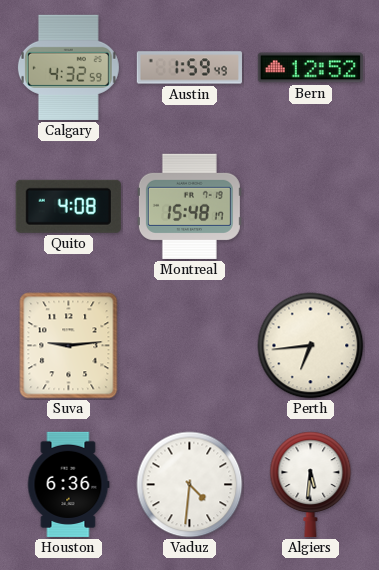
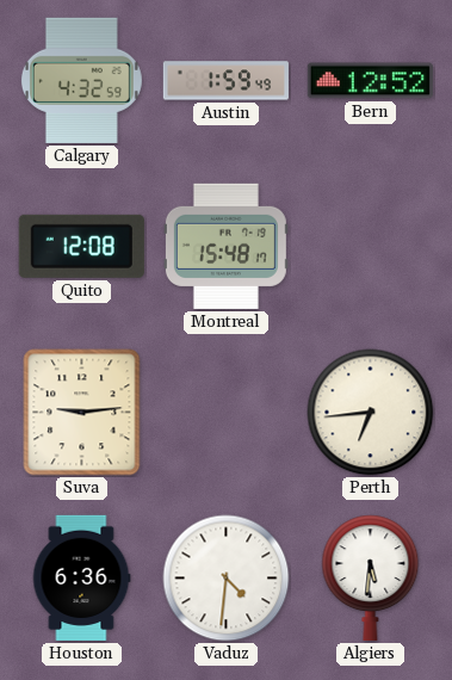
Quito: 4:08 -> 12:08 (81, 246)
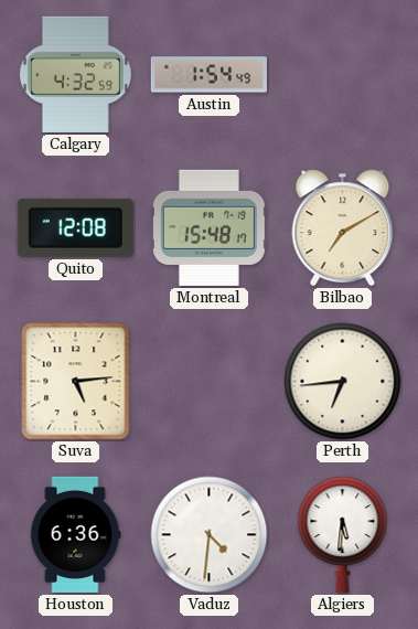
Austin: 1:59 -> 1:54 (208, 75)
Bern: 12:52 -> none (370, 81)
Bilbao: none -> 7:10 (343, 228)
Suva: 9:14 -> 5:14 (76, 382)
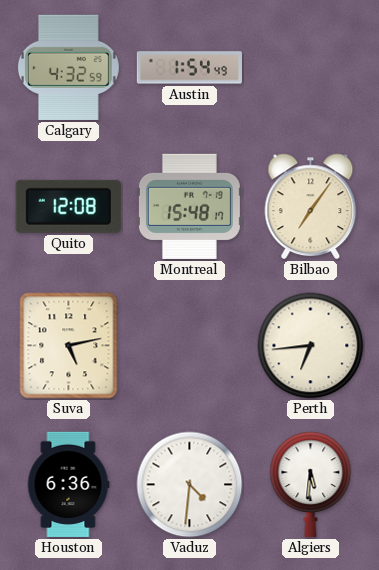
Bilbao: 7:10 -> 7:06 (311, 207)
Suva: 5:14 -> 5:13 (69, 346)
